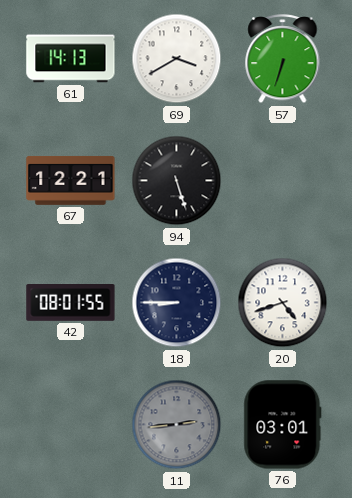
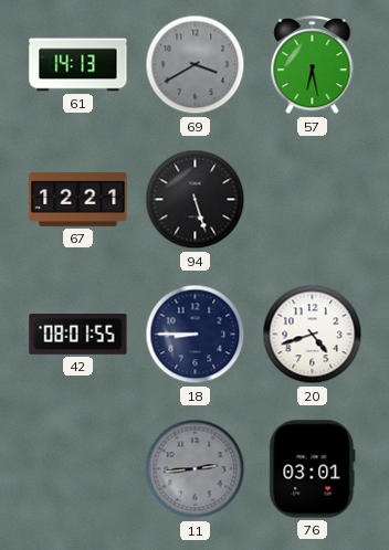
69 dial: white -> grey (196, 65)
57: 6:33 -> 6:28 (313, 66)
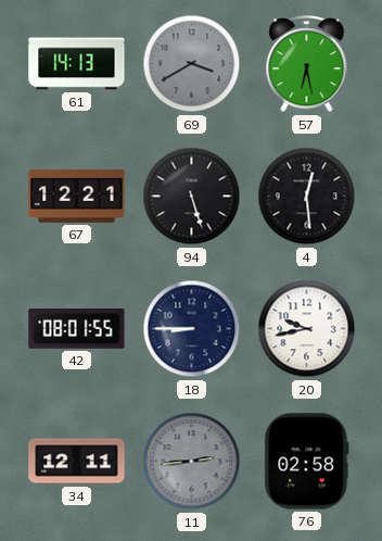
4: none -> 12:29 (307, 197)
20: 4:42 -> 9:43 (307, 329)
34: none -> 12:11 (77, 462)
76: 03:01 -> 02:58 (307, 462)
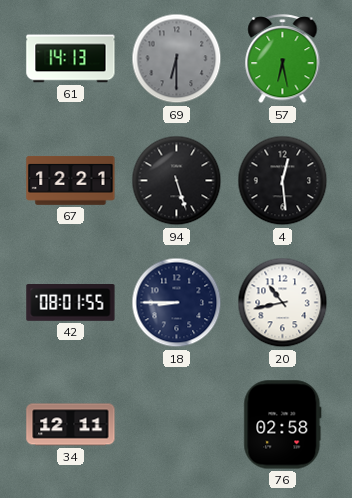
69: 3:40 -> 6:30 (177, 59)
20: 9:43 -> 10:43 (283, 303)
11: 2:44 -> none (192, 462)
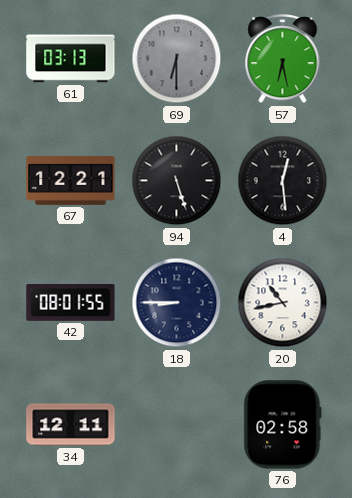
61: 14:13 -> 03:13 (71, 59)
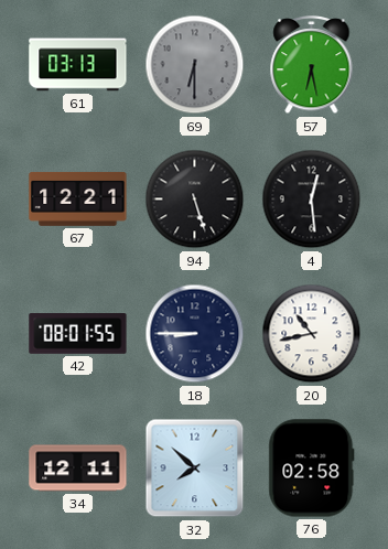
32: none -> 7:52 (195, 469)
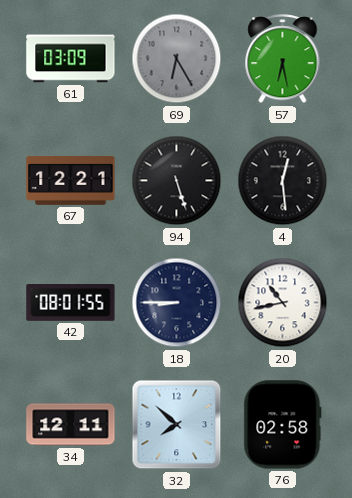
61: 03:13 -> 03:09 (71, 59)
69: 6:30 -> 6:25 (177, 59)
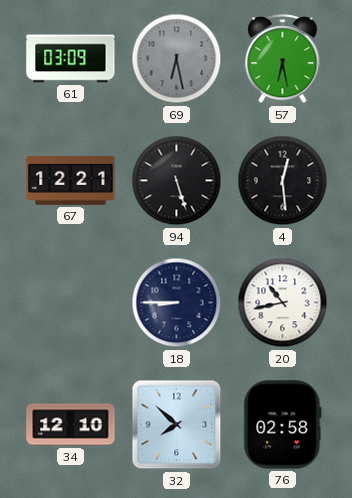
69: 6:25 -> 6:28 (177, 59)
42: 08:01 -> none (71, 303)
34: 12:11 -> 12:10 (71, 425)
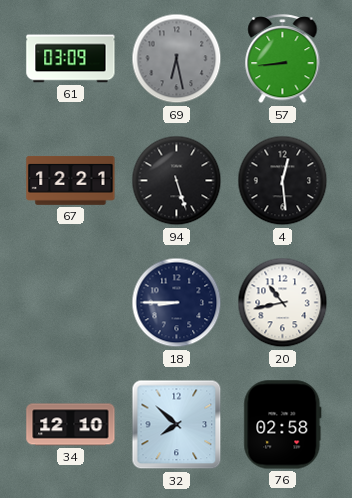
57: 6:28 -> 8:44 (283, 60)
